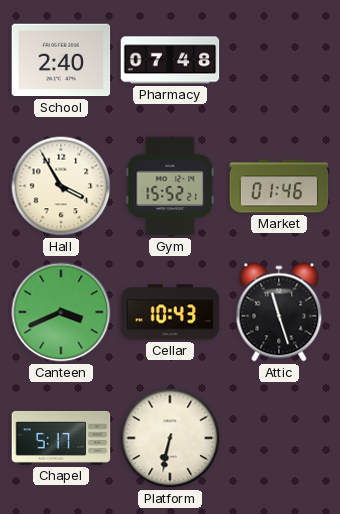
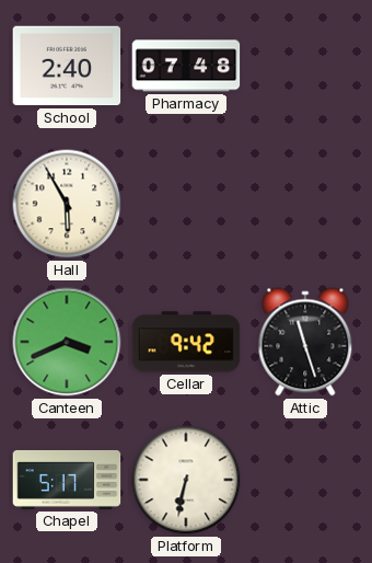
Hall: 3:55 -> 5:55 (67, 204)
Gym: 15:52 -> none (170, 186)
Market: 01:46 -> none (279, 186)
Cellar: 10:43 -> 9:42 (186, 342)
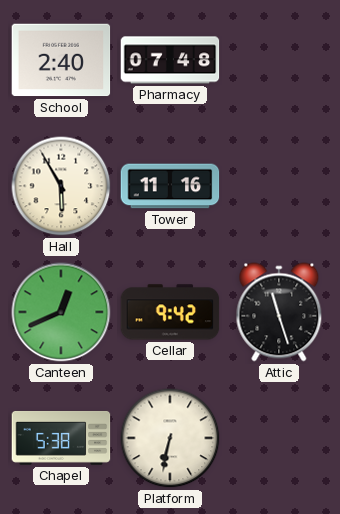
Tower: none -> 11:16 (170, 186)
Canteen: 3:41 -> 12:41 (61, 312)
Chapel: 5:17 -> 5:38 (61, 438)
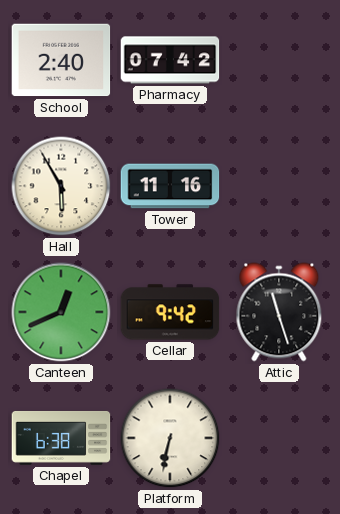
Pharmacy: 07:48 -> 07:42 (170, 60)
Chapel: 5:38 -> 6:38 (61, 438)
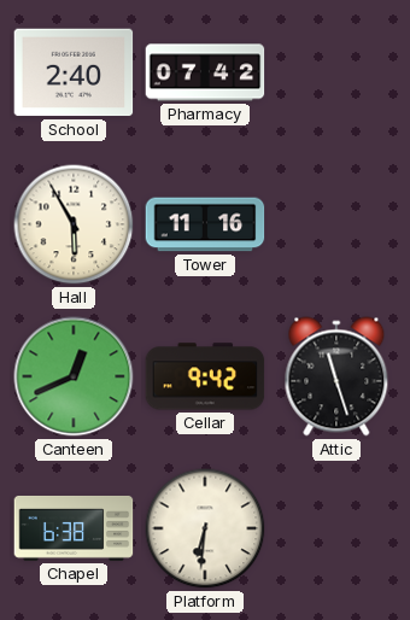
Platform: 6:32 -> 6:31 (205, 528)
